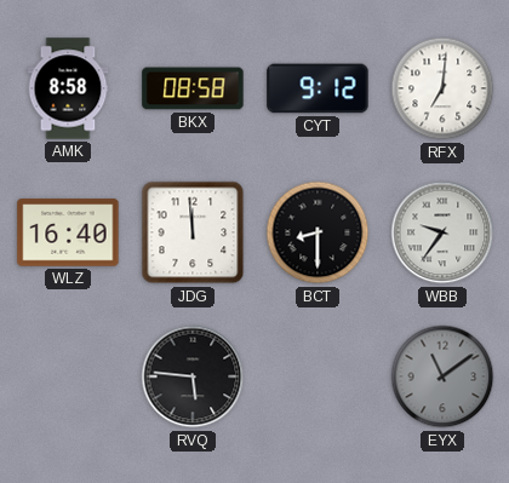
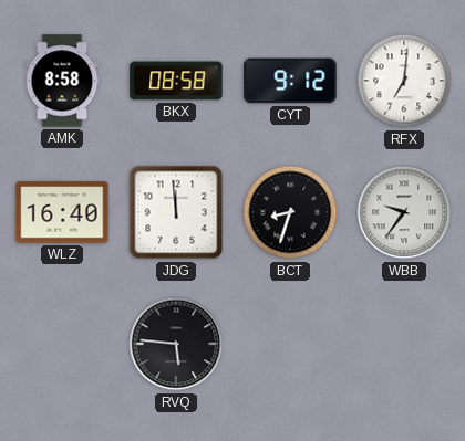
BCT: 8:30 -> 8:33 (290, 212)
EYX: 11:09 -> none (442, 376)
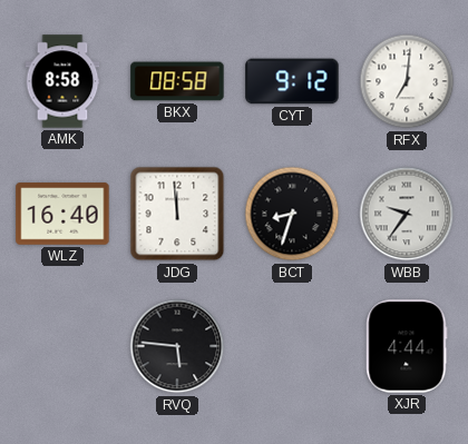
XJR: none -> 4:44 (407, 346)
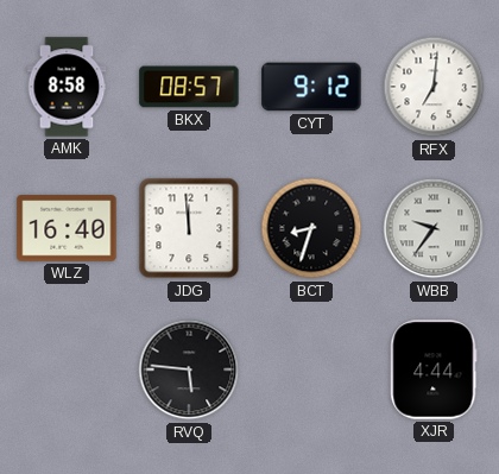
BKX: 08:58 -> 08:57 (189, 87)
